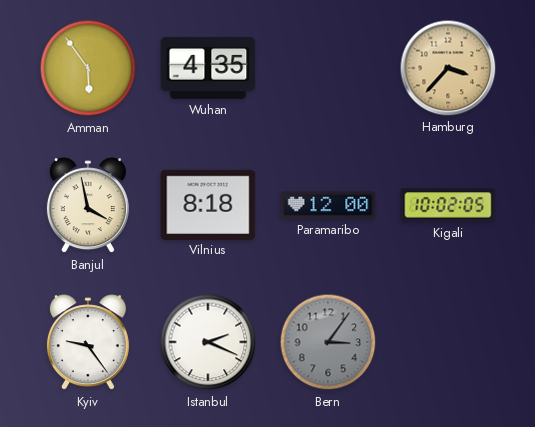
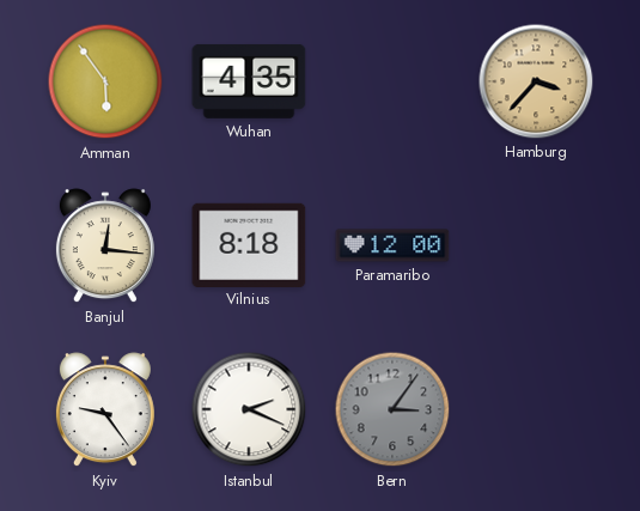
Banjul: 3:58 -> 12:16 (105, 247)
Kigali: 10:02 -> none (448, 205)
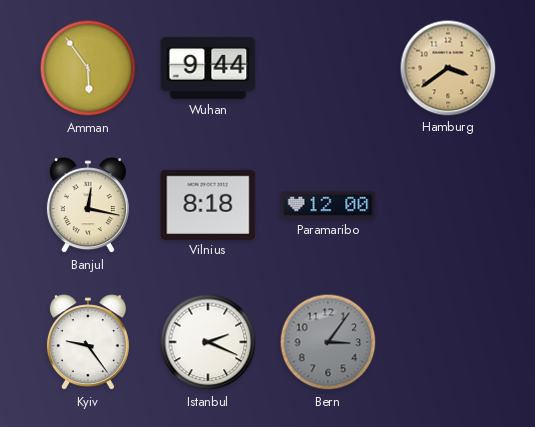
Wuhan: 4:35 -> 9:44 (208, 68)
Hamburg: 3:37 -> 3:39 (448, 68)
Banjul: 12:16 -> 12:17 (88, 206)
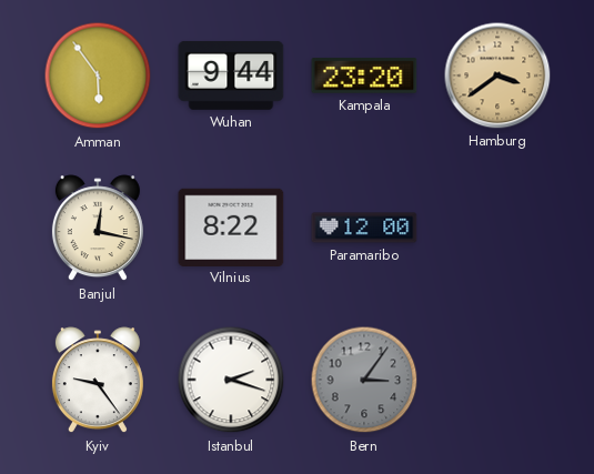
Kampala: none -> 23:20 (364, 75)
Vilnius: 8:18 -> 8:22 (231, 226)
Istanbul: 2:19 -> 2:18 (231, 380)
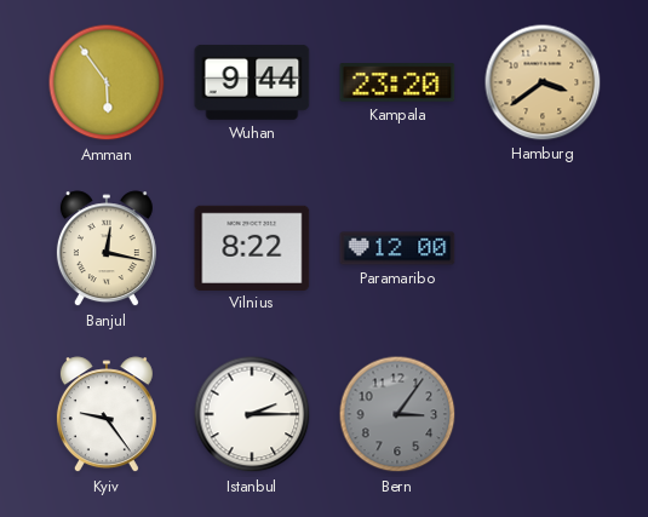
Istanbul: 2:18 -> 2:15 (252, 414)
